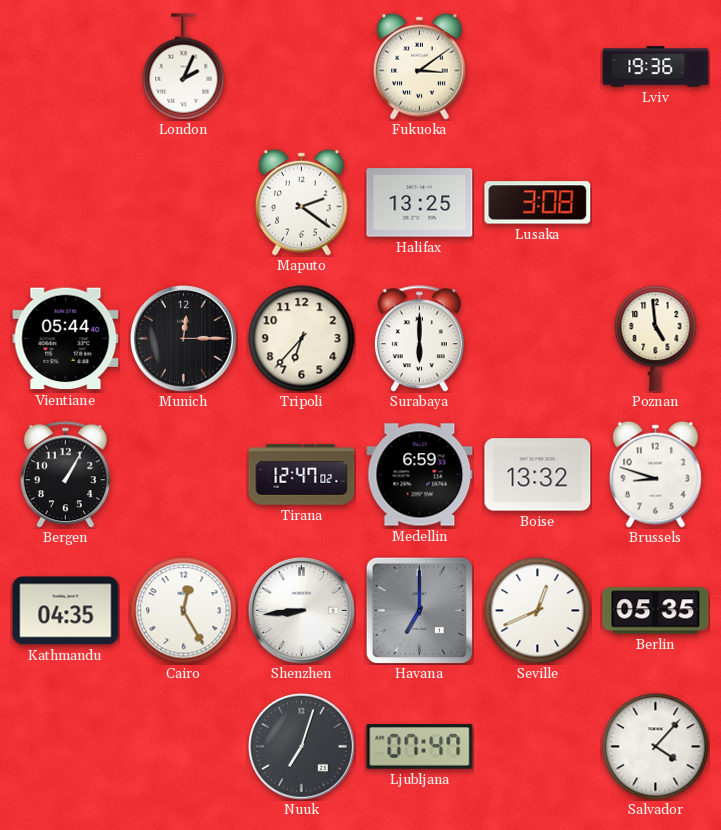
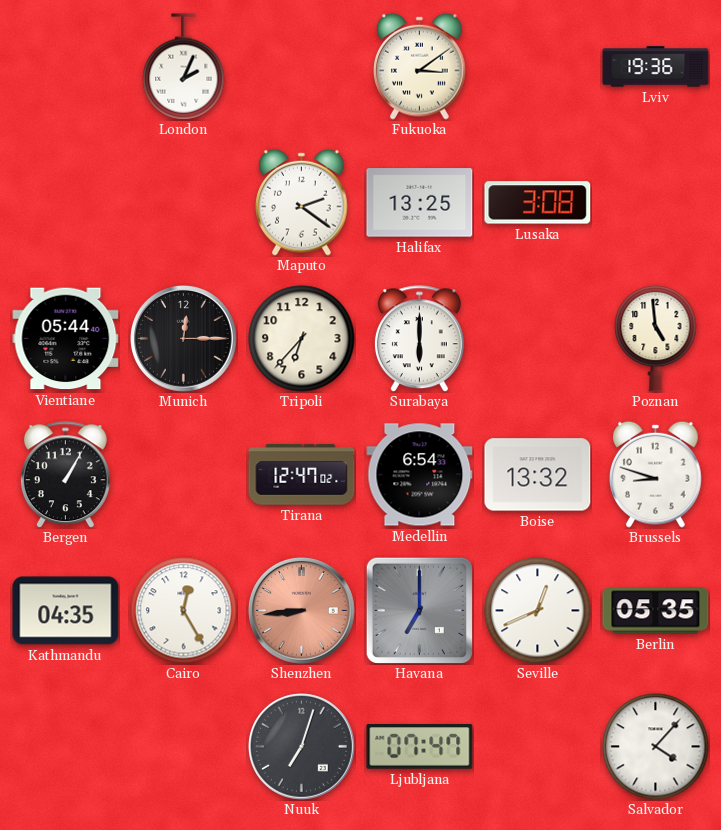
Medellin: 6:59 -> 6:54 (420, 475)
Shenzhen dial: white -> salmon (302, 611)
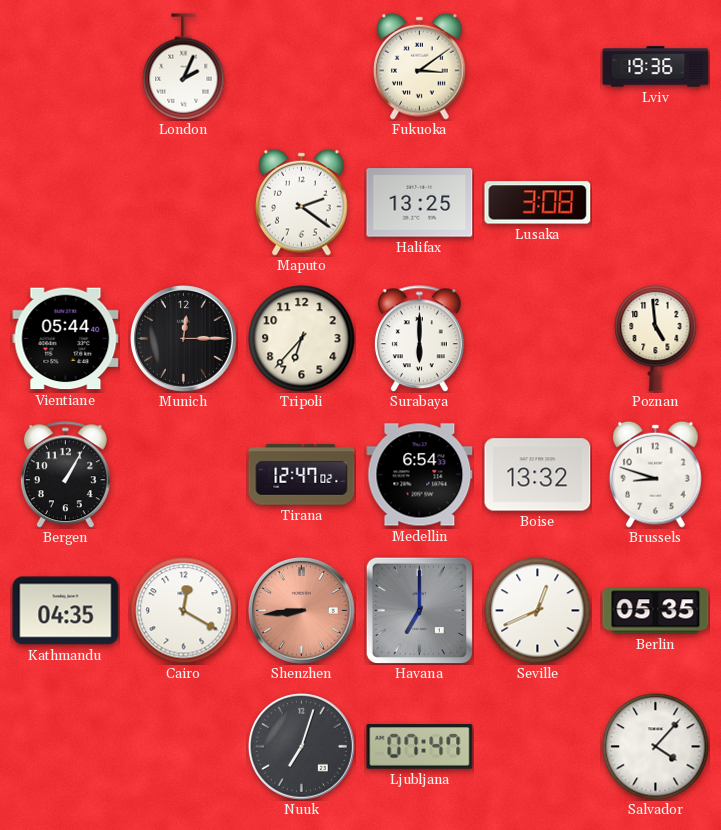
Cairo: 12:25 -> 12:20 (184, 611)
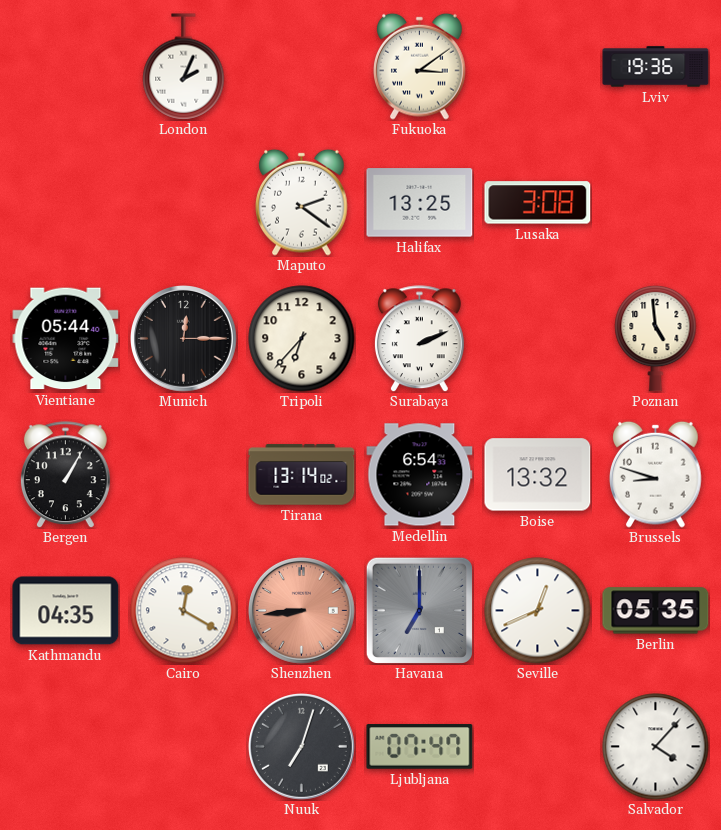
Surabaya: 6:00 -> 2:11 (419, 339)
Tirana: 12:47 -> 13:14 (302, 475)
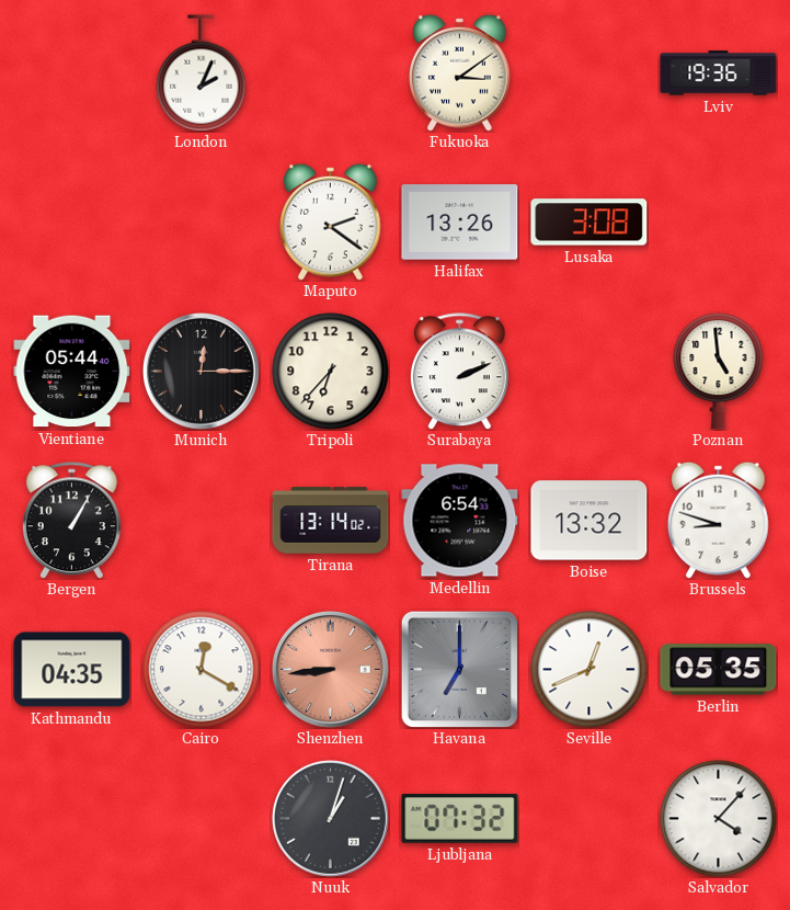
Halifax: 13:25 -> 13:26 (460, 223)
Nuuk: 7:03 -> 1:03 (331, 819)
Ljubljana: 07:47 -> 07:32 (460, 819)
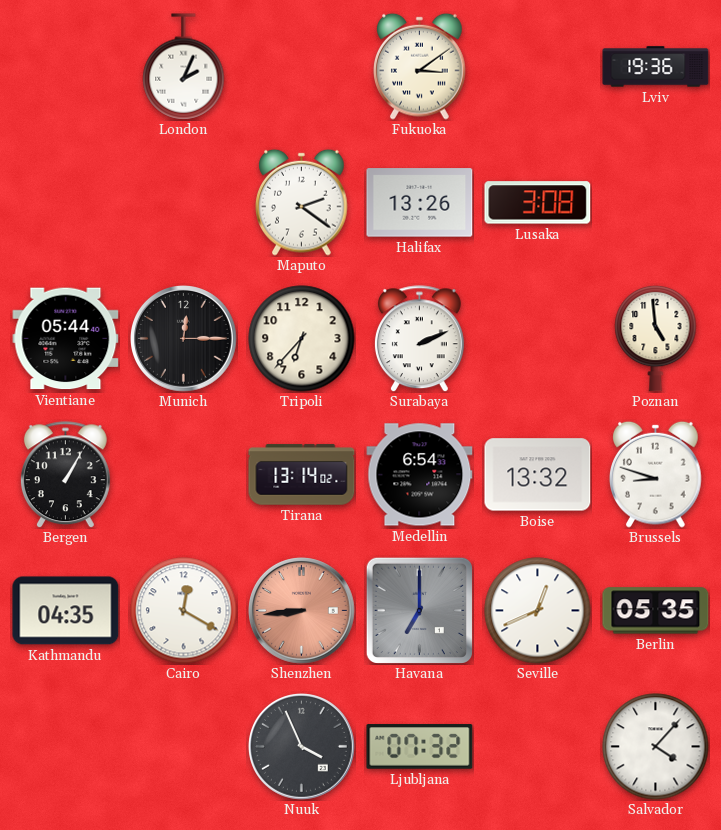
Nuuk: 1:03 -> 3:56 (302, 747)
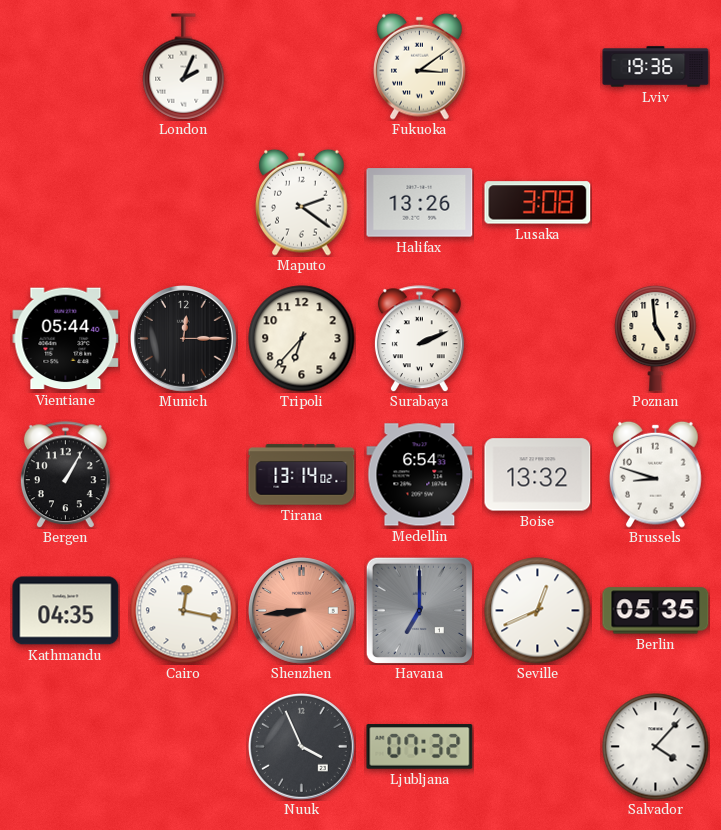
Cairo: 12:20 -> 12:17 (184, 611)
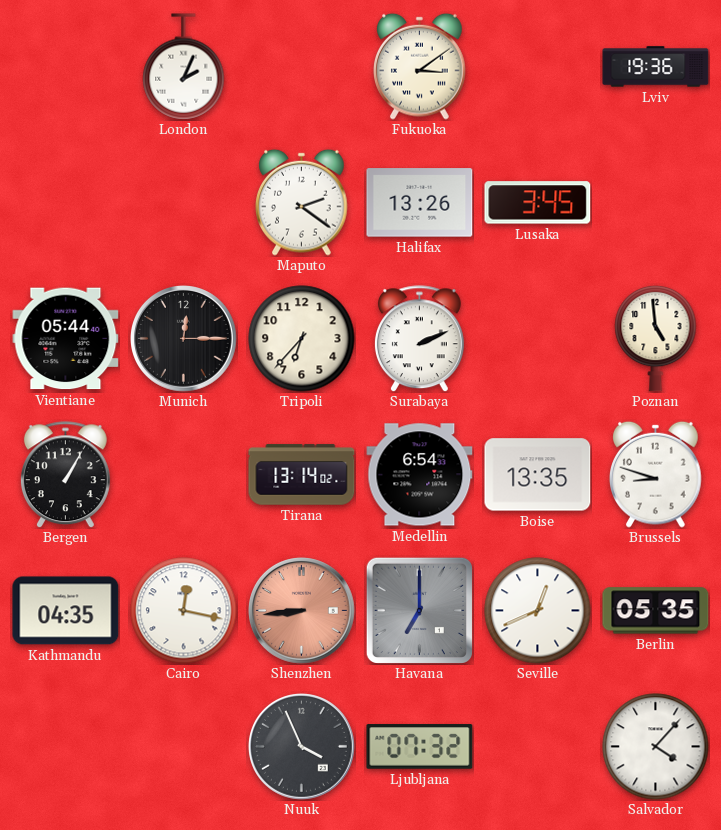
Lusaka: 3:08 -> 3:45 (538, 203)
Boise: 13:32 -> 13:35 (538, 475)
